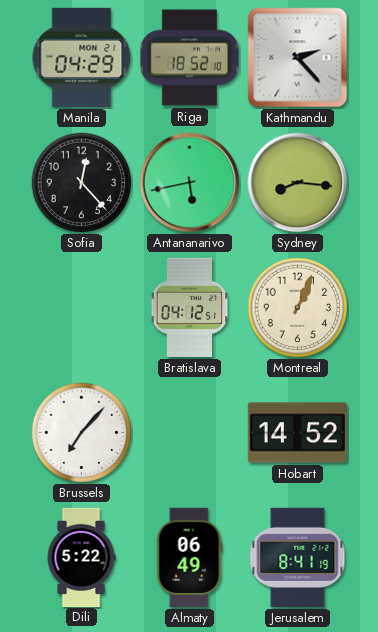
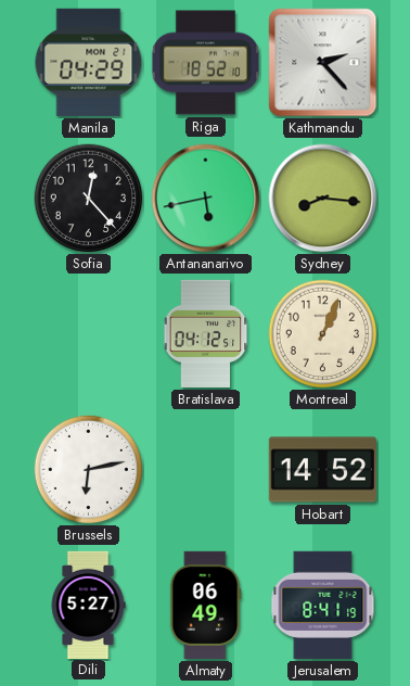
Brussels: 7:07 -> 6:13 (89, 470)
Dili: 5:22 -> 5:27 (88, 605)
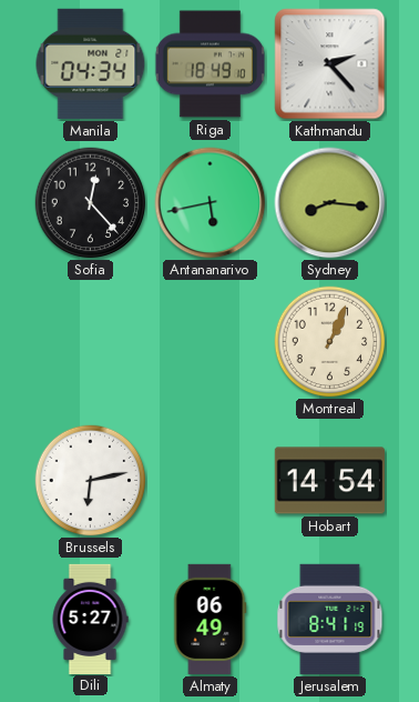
Manila: 04:29 -> 04:34 (91, 63)
Riga: 18:52 -> 18:49 (209, 64)
Bratislava: 04:12 -> none (206, 333)
Hobart: 14:52 -> 14:54 (329, 481)
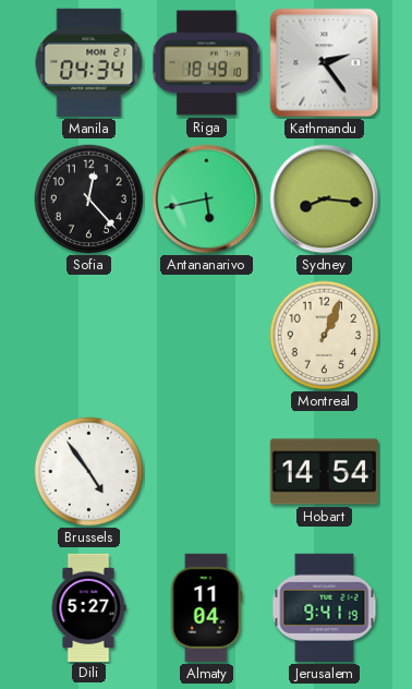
Kathmandu: 2:23 -> 2:24 (325, 63)
Brussels: 6:13 -> 4:54 (89, 472)
Almaty: 06:49 -> 11:04 (207, 607)
Jerusalem: 8:41 -> 9:41 (325, 607)
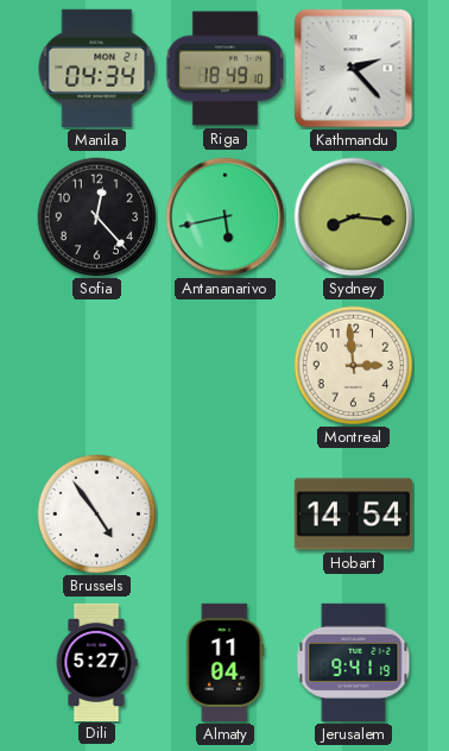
Kathmandu: 2:24 -> 2:23 (354, 69)
Montreal: 1:04 -> 2:59 (354, 366)
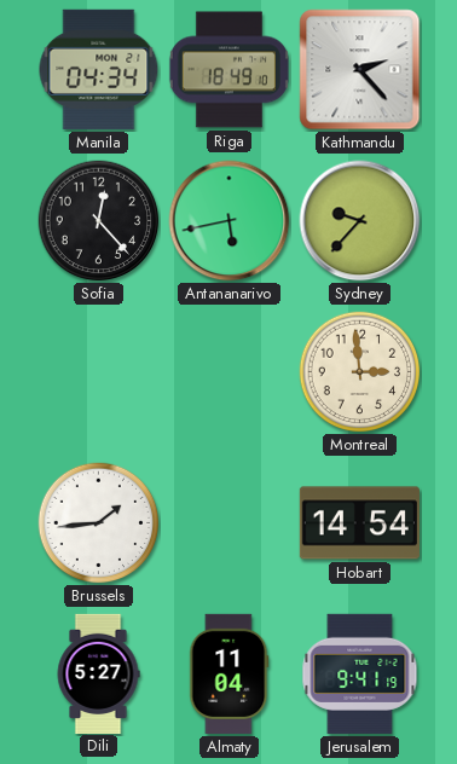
Sydney: 8:16 -> 9:37 (360, 221)
Brussels: 4:54 -> 1:44 (99, 523)
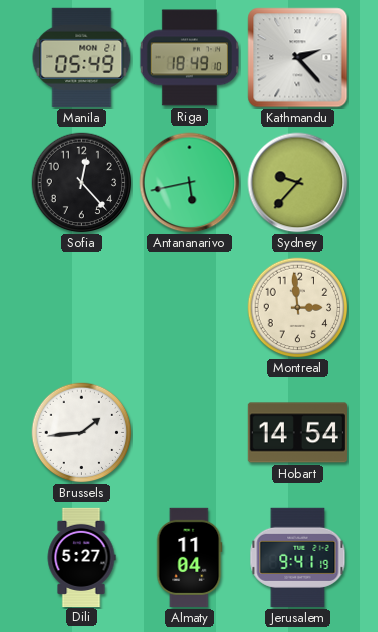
Manila: 04:34 -> 05:49 (82, 57)
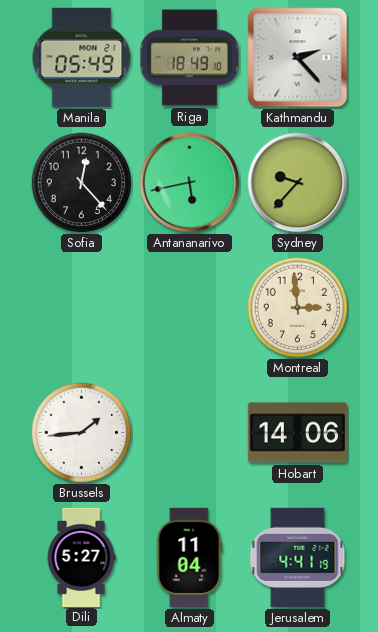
Hobart: 14:54 -> 14:06 (297, 433)
Jerusalem: 9:41 -> 4:41 (298, 557)
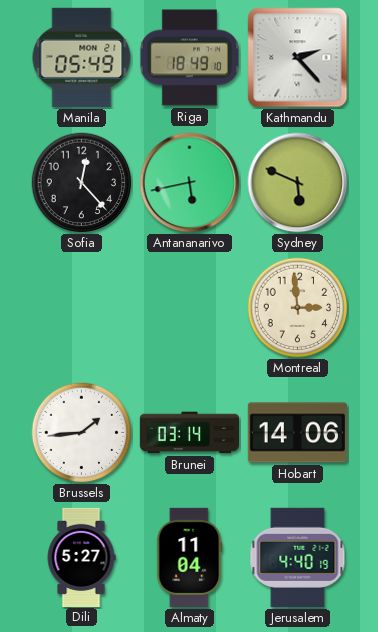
Sydney: 9:37 -> 5:49 (298, 183)
Brunei: none -> 03:14 (189, 433)
Jerusalem: 4:41 -> 4:40 (298, 557)
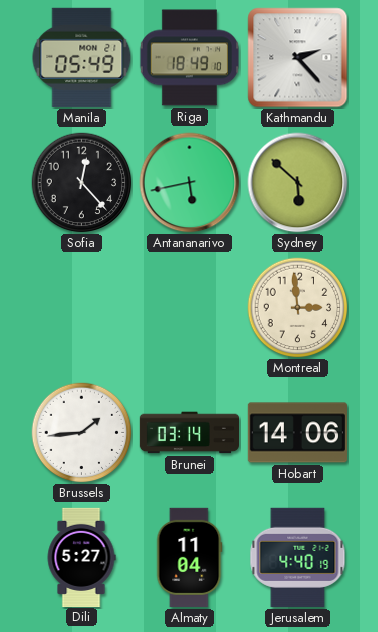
Sydney: 5:49 -> 5:52 (298, 183)
